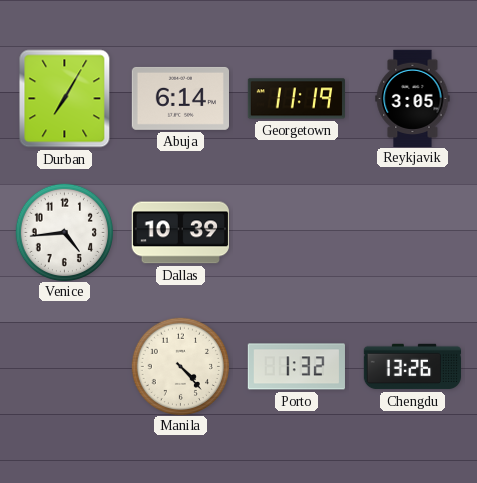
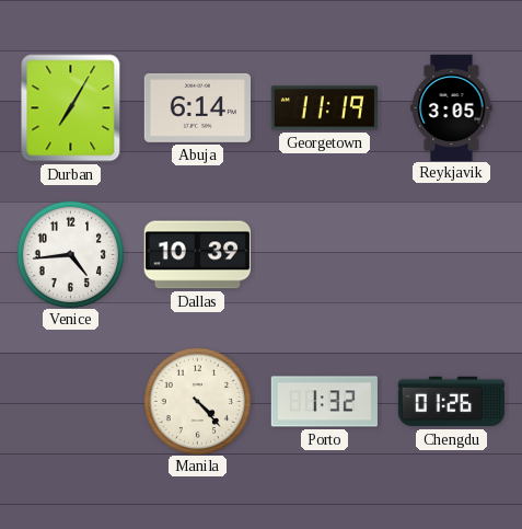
Chengdu: 13:26 -> 01:26 (451, 402)
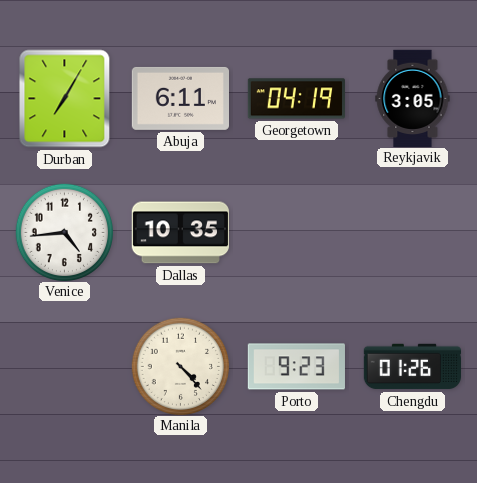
Abuja: 6:14 -> 6:11 (180, 98)
Georgetown: 11:19 -> 04:19 (296, 99)
Dallas: 10:39 -> 10:35 (180, 233)
Porto: 1:32 -> 9:23 (296, 367)
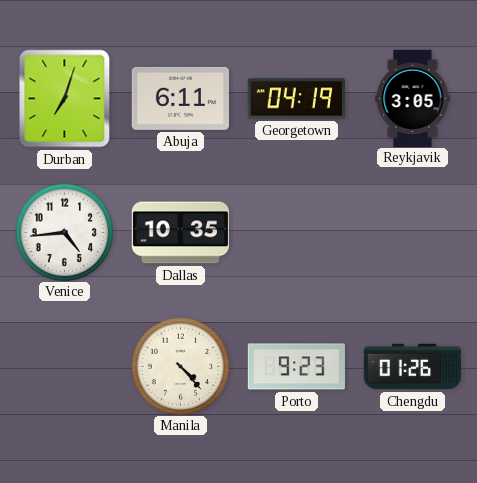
Durban: 7:05 -> 7:03 (65, 99)
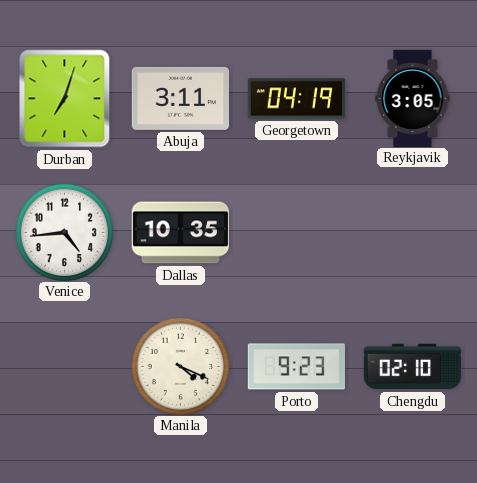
Abuja: 6:11 -> 3:11 (180, 98)
Manila: 4:23 -> 4:19 (180, 366)
Chengdu: 01:26 -> 02:10 (412, 367)
